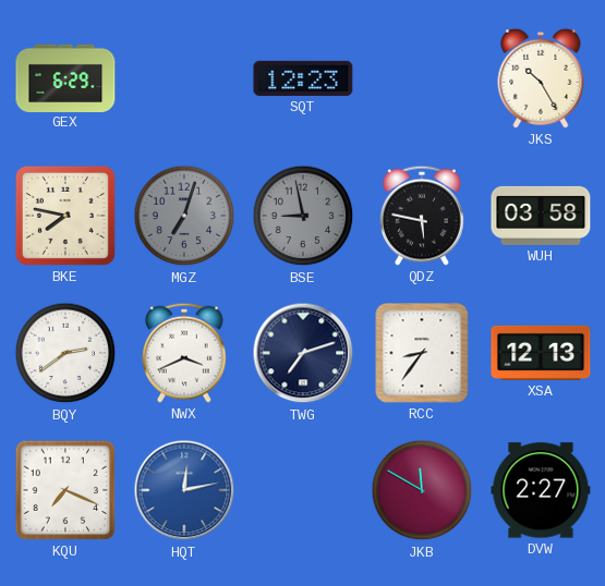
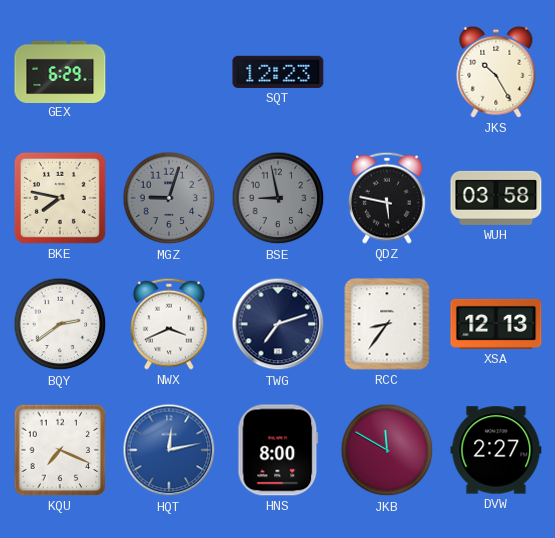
MGZ: 7:03 -> 9:03 (169, 198)
HNS: none -> 8:00 (278, 450)
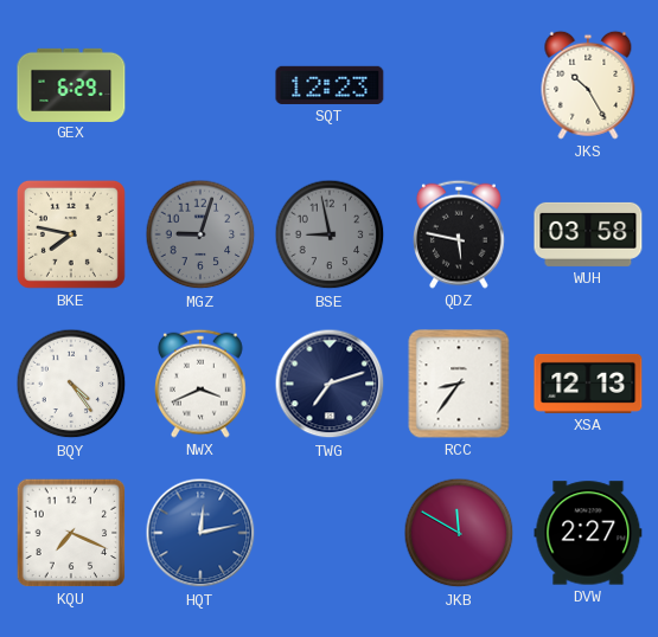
BQY: 2:39 -> 4:24 (71, 384)
HNS: 8:00 -> none (278, 450)
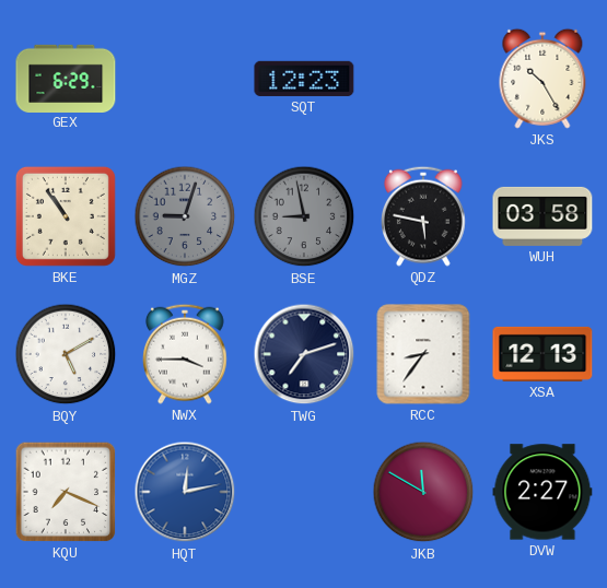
BKE: 7:47 -> 10:54 (66, 216)
BQY: 4:24 -> 5:10 (66, 354)
NWX: 3:41 -> 3:45 (186, 354)
